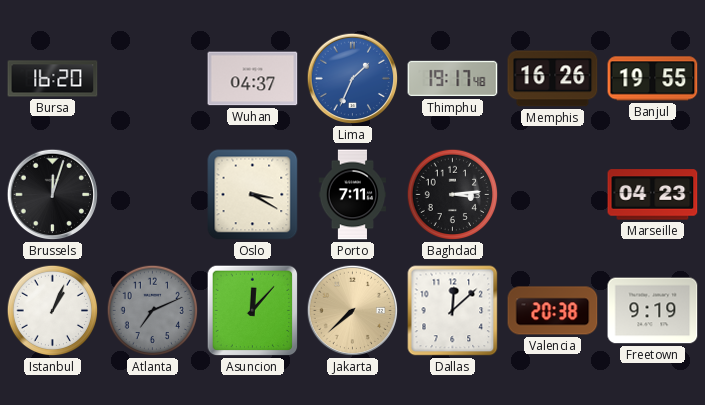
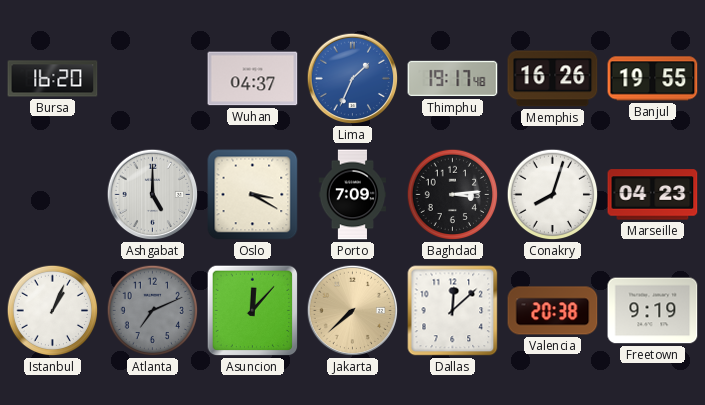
Brussels: 12:03 -> none (53, 195)
Ashgabat: none -> 5:00 (153, 195)
Porto: 7:11 -> 7:09 (353, 195)
Conakry: none -> 8:03 (553, 195)
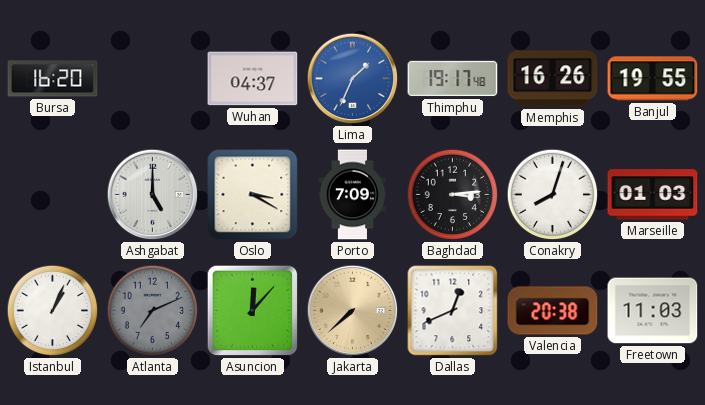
Marseille: 04:23 -> 01:03 (653, 195)
Dallas: 12:08 -> 12:41 (453, 311)
Freetown: 9:19 -> 11:03 (653, 311)
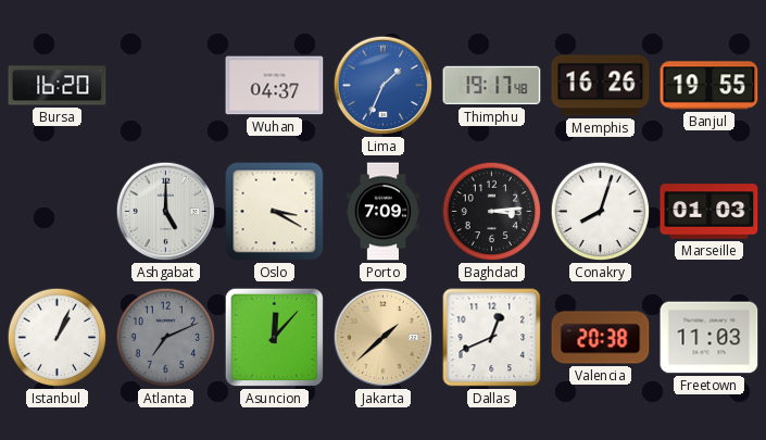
Jakarta: 7:38 -> 1:38 (384, 338)
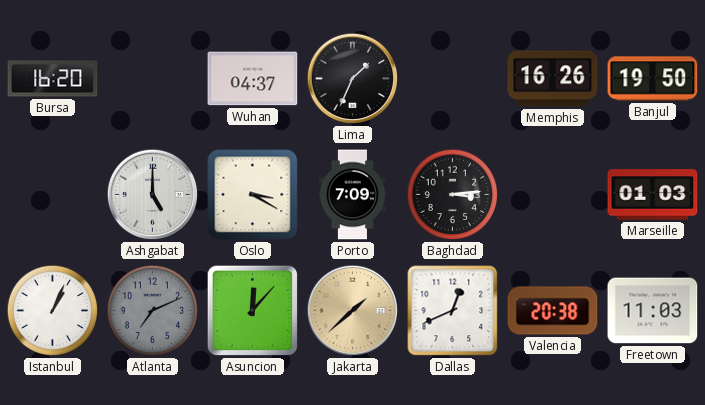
Lima dial: blue -> black (353, 79)
Thimphu: 19:17 -> none (492, 86)
Banjul: 19:55 -> 19:50 (653, 79)
Conakry: 8:03 -> none (601, 212)
